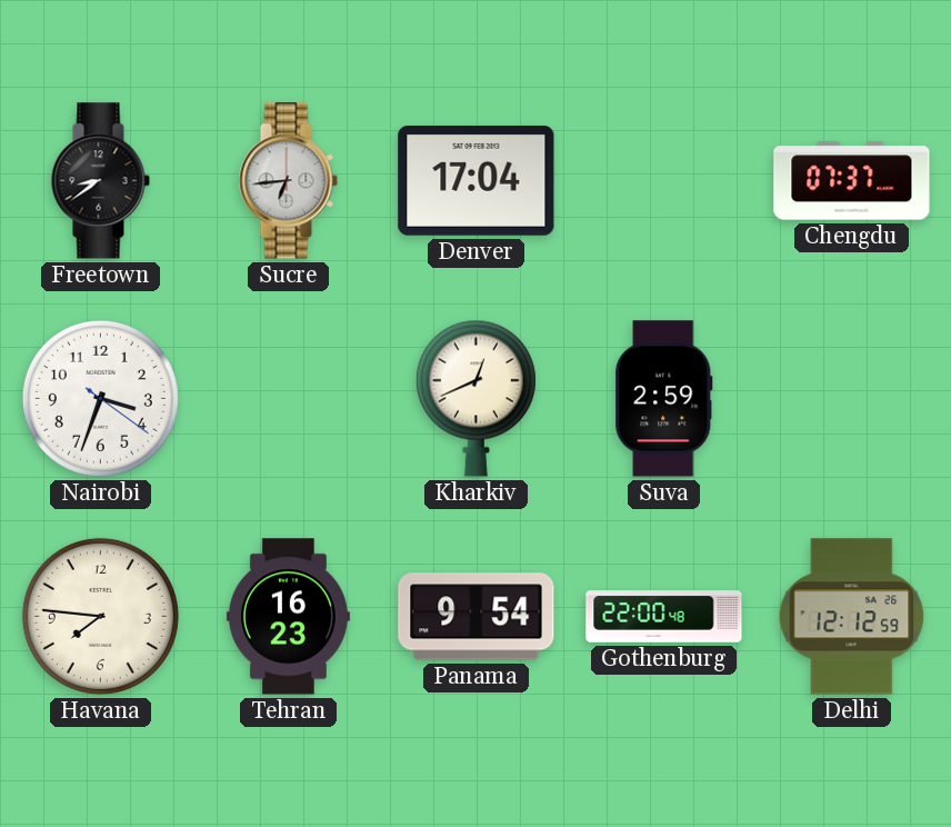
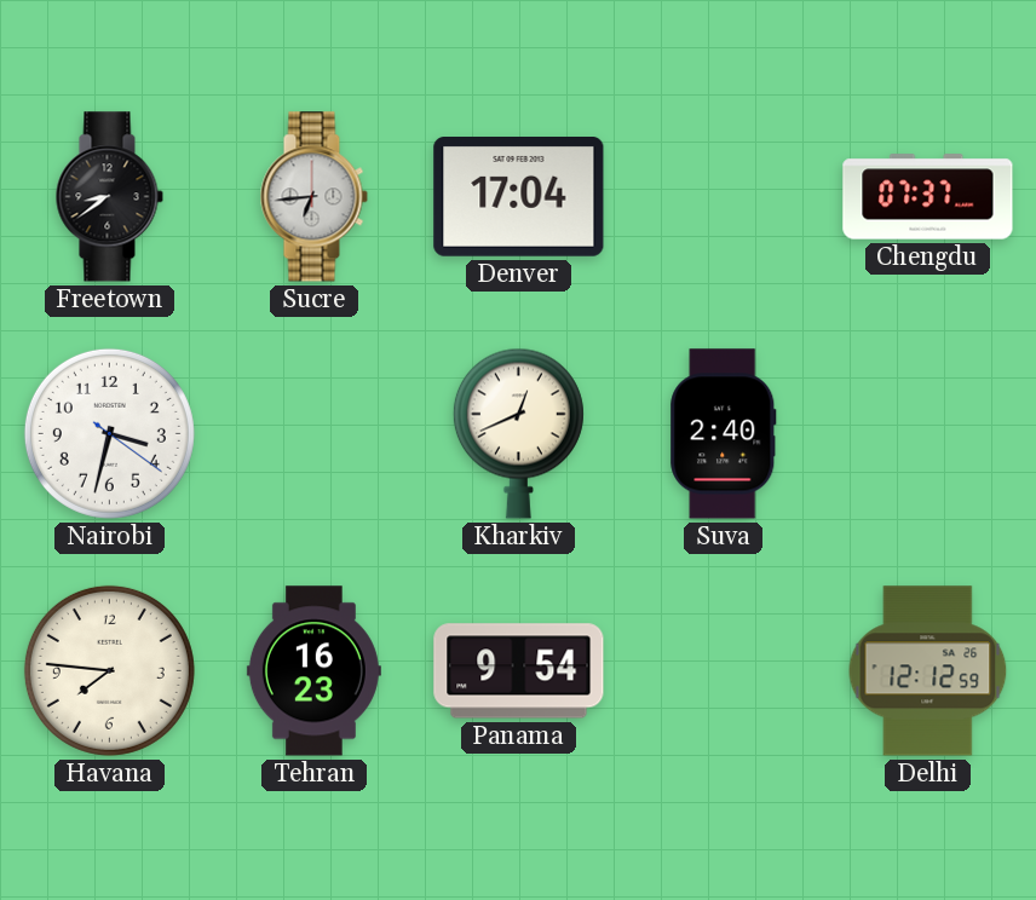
Nairobi: 3:33 -> 3:32 (109, 433)
Suva: 2:59 -> 2:40 (724, 434)
Gothenburg: 22:00 -> none (664, 617)
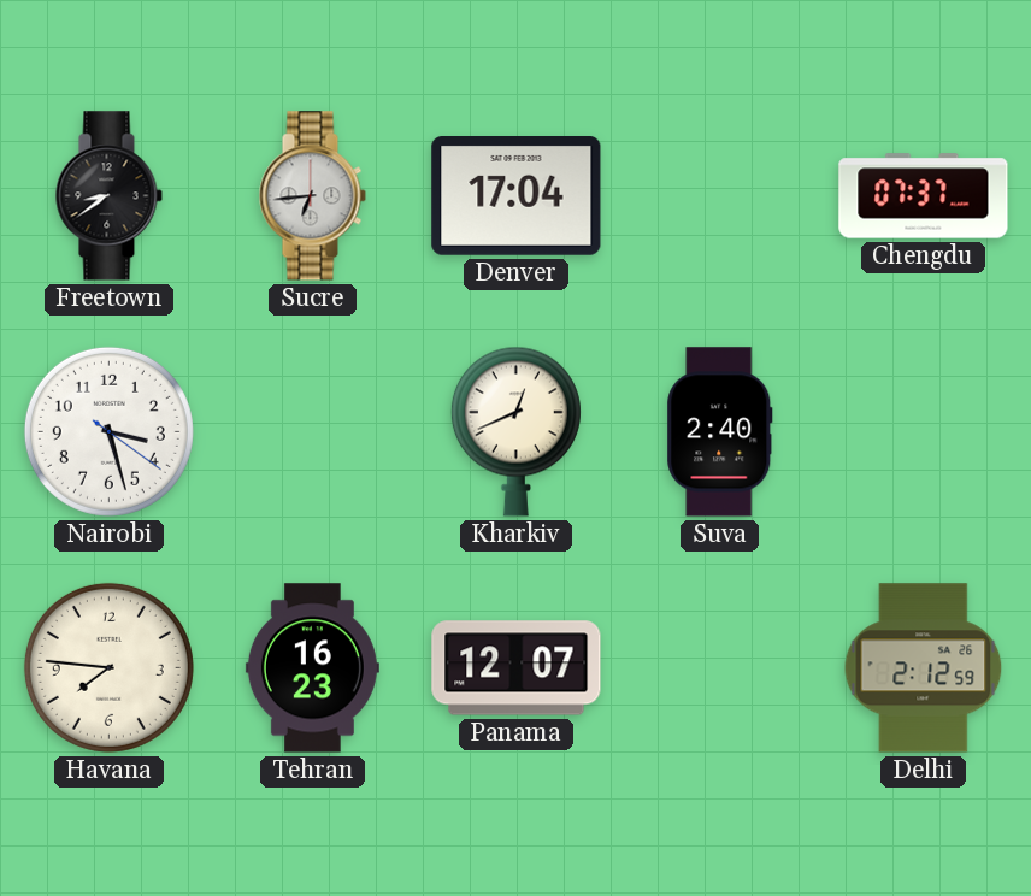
Nairobi: 3:32 -> 3:27 (108, 431)
Panama: 9:54 -> 12:07 (517, 668)
Delhi: 12:12 -> 2:12 (924, 668)
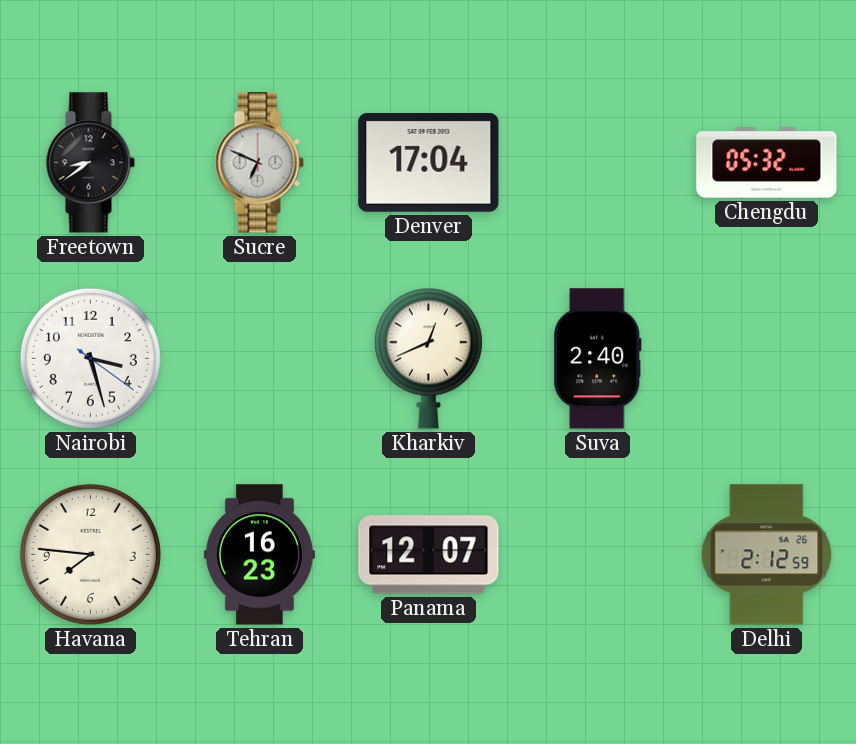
Sucre: 6:44 -> 6:49 (259, 163)
Chengdu: 07:37 -> 05:32 (767, 163)
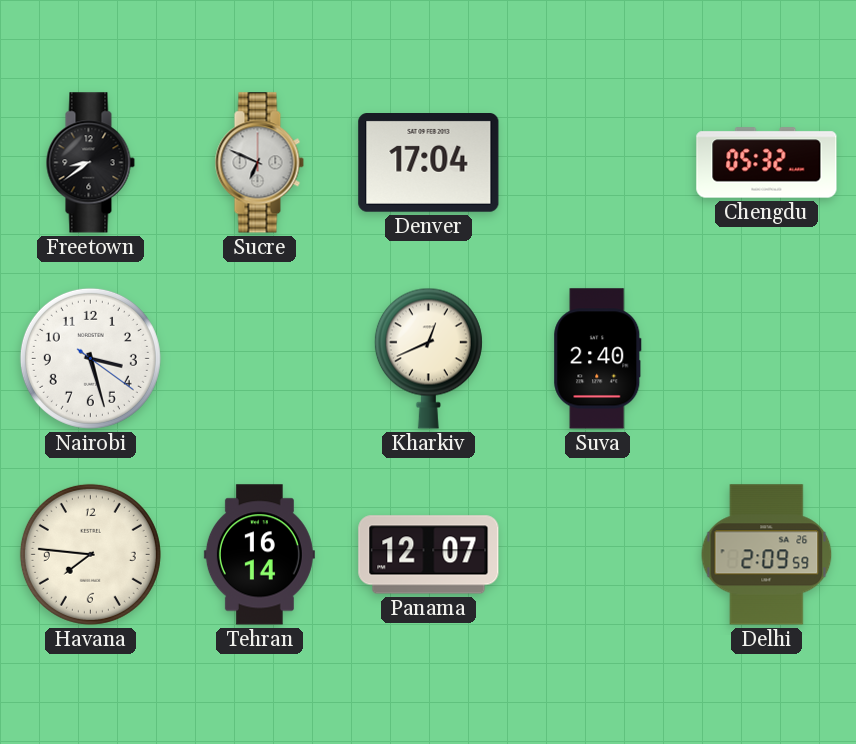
Tehran: 16:23 -> 16:14 (259, 555)
Delhi: 2:12 -> 2:09 (767, 555)
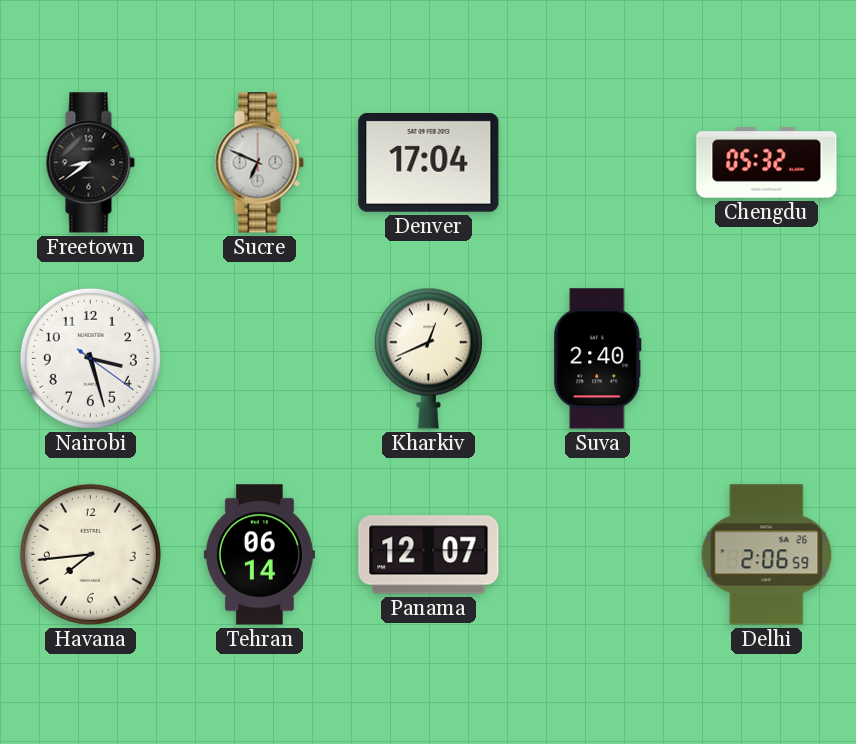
Havana: 7:46 -> 7:44 (90, 554)
Tehran: 16:14 -> 06:14 (259, 555)
Delhi: 2:09 -> 2:06 (767, 555)
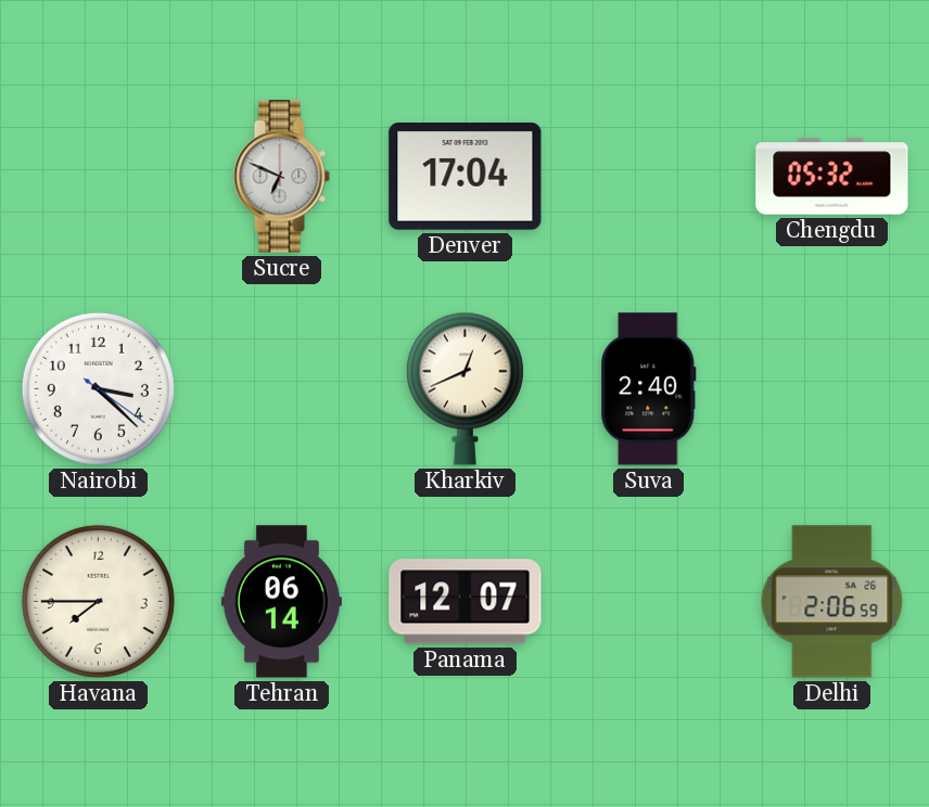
Freetown: 8:39 -> none (90, 163)
Nairobi: 3:27 -> 3:22 (98, 388)
Havana: 7:44 -> 7:45 (98, 601)
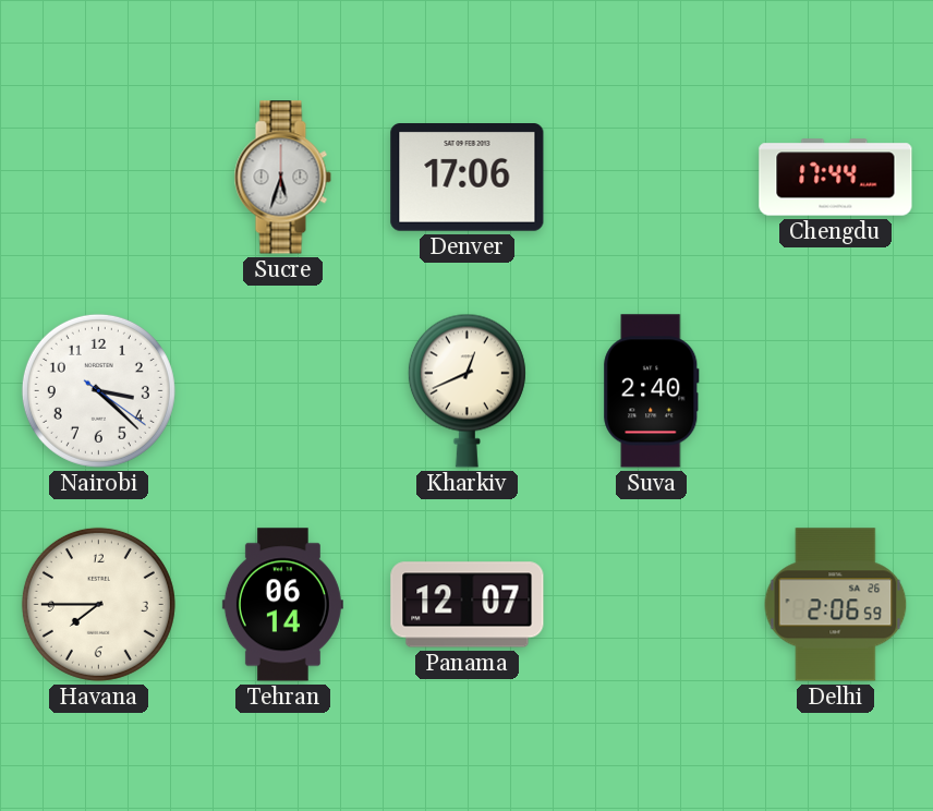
Sucre: 6:49 -> 5:33 (282, 178)
Denver: 17:04 -> 17:06 (468, 178)
Chengdu: 05:32 -> 17:44 (836, 178)
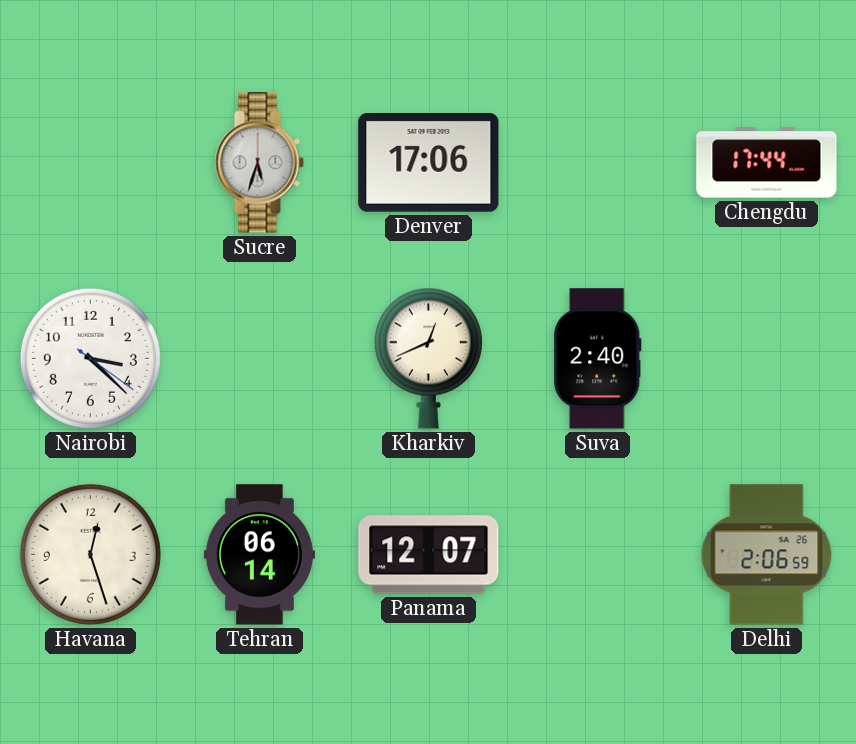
Havana: 7:45 -> 12:27 (90, 554)
